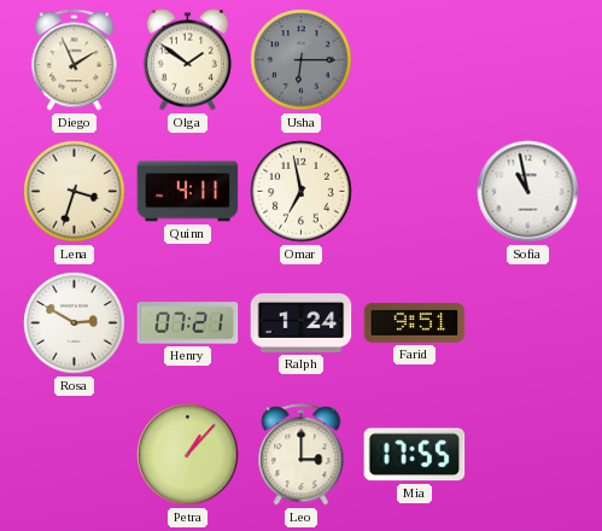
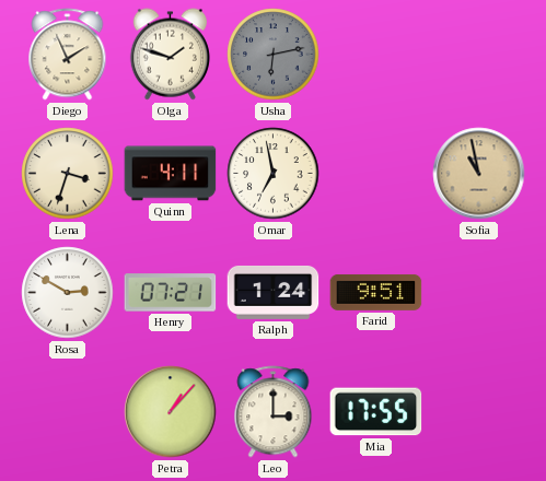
Olga: 1:51 -> 1:48 (170, 55)
Usha: 6:15 -> 6:13 (274, 55)
Sofia dial: white -> champagne (479, 174)
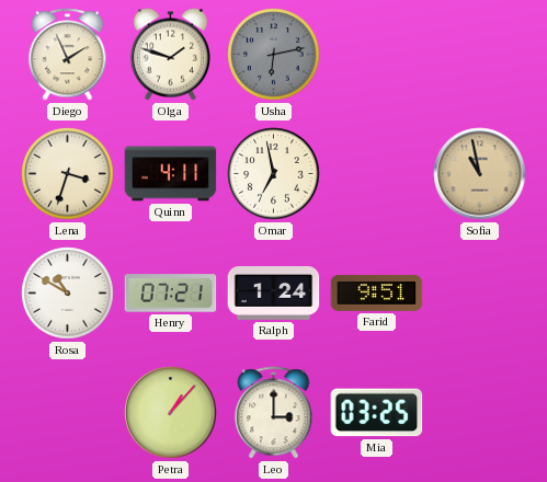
Rosa: 2:50 -> 10:50 (68, 294)
Mia: 17:55 -> 03:25 (377, 413)
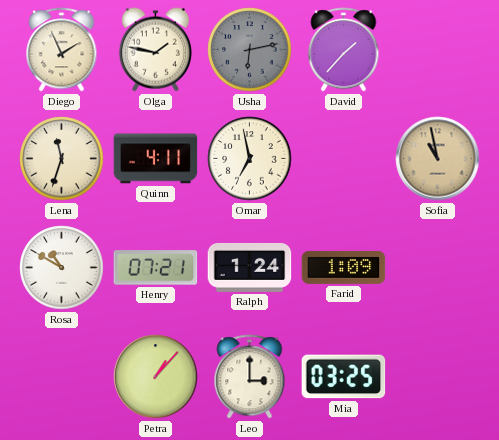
Olga: 1:48 -> 1:47 (155, 50)
David: none -> 1:37 (344, 50)
Lena: 3:33 -> 11:33 (62, 159)
Farid: 9:51 -> 1:09 (344, 268)
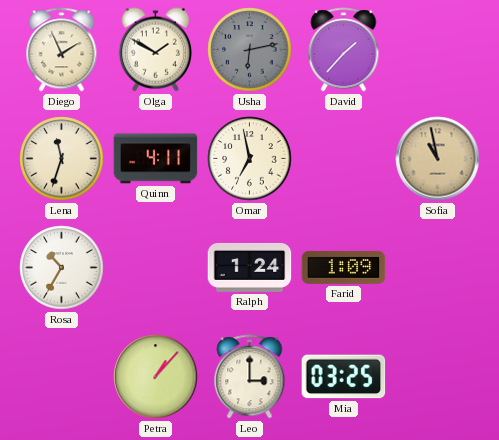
Olga: 1:47 -> 1:50 (155, 50)
Rosa: 10:50 -> 10:35 (62, 268)
Henry: 07:21 -> none (156, 268)
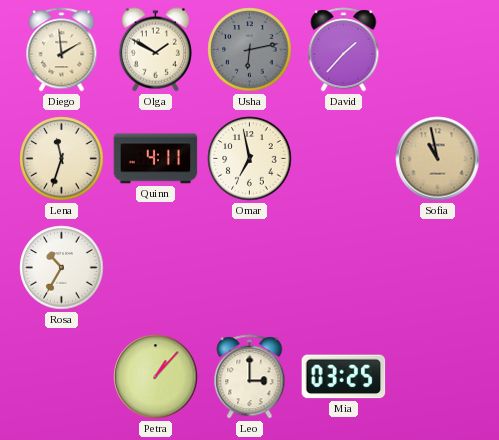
Diego: 1:56 -> 1:59 (62, 50)
Ralph: 1:24 -> none (250, 267)
Farid: 1:09 -> none (344, 268)
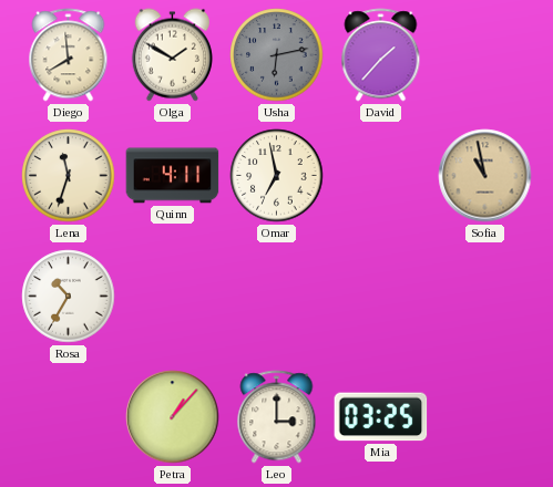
Diego: 1:59 -> 7:59 (69, 55)
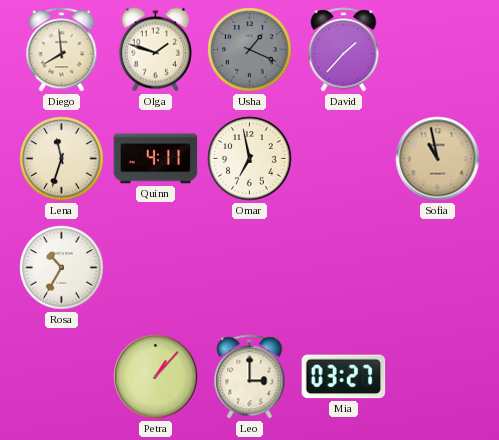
Olga: 1:50 -> 1:48 (155, 50)
Usha: 6:13 -> 1:19 (250, 50)
Mia: 03:25 -> 03:27 (344, 377)
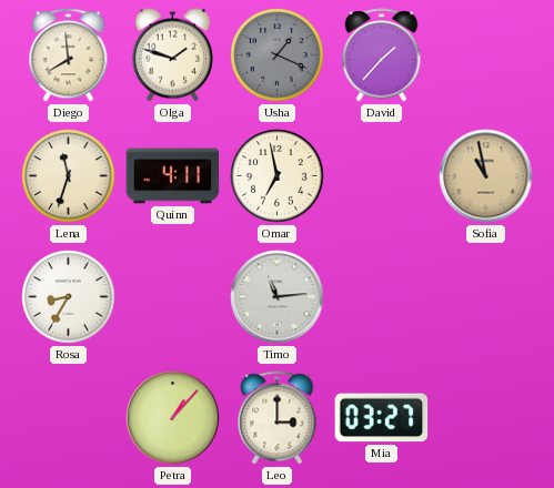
Rosa: 10:35 -> 8:35 (69, 297)
Timo: none -> 11:14 (278, 297)
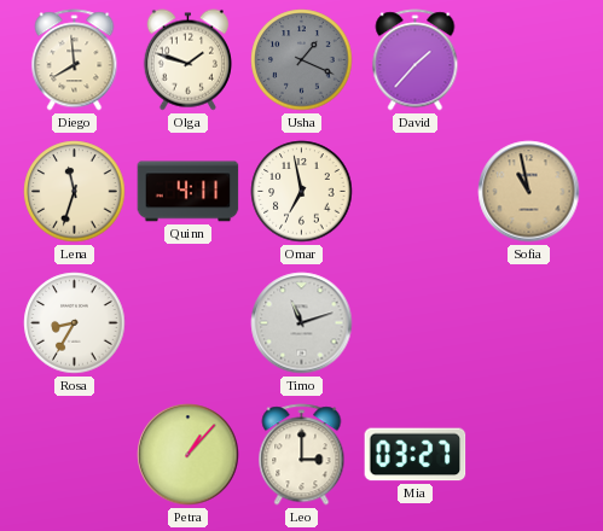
Timo: 11:14 -> 11:12 (302, 323)
